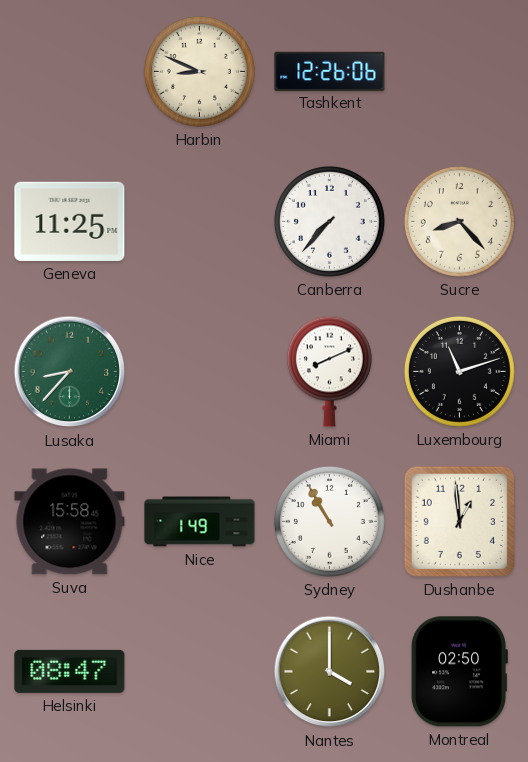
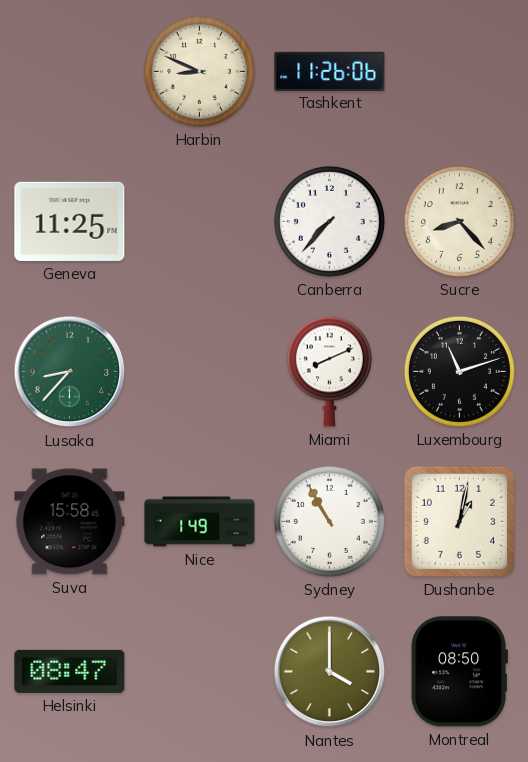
Tashkent: 12:26 -> 11:26 (330, 71)
Dushanbe: 12:59 -> 1:02 (459, 521)
Montreal: 02:50 -> 08:50 (459, 672)
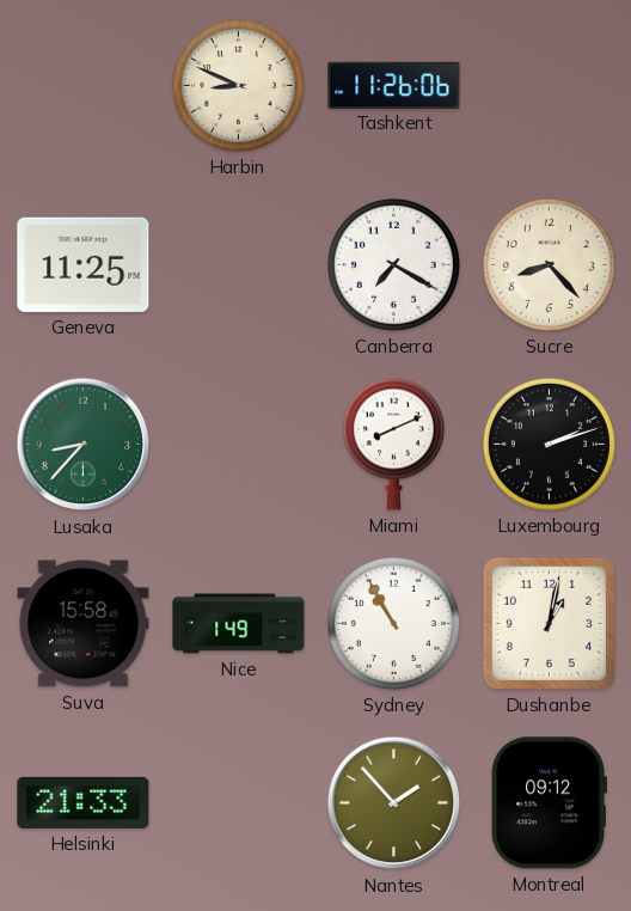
Canberra: 7:37 -> 7:20 (393, 264)
Luxembourg: 11:12 -> 2:12 (549, 444)
Helsinki: 08:47 -> 21:33 (84, 802)
Nantes: 4:00 -> 1:53 (394, 803)
Montreal: 08:50 -> 09:12 (549, 803)
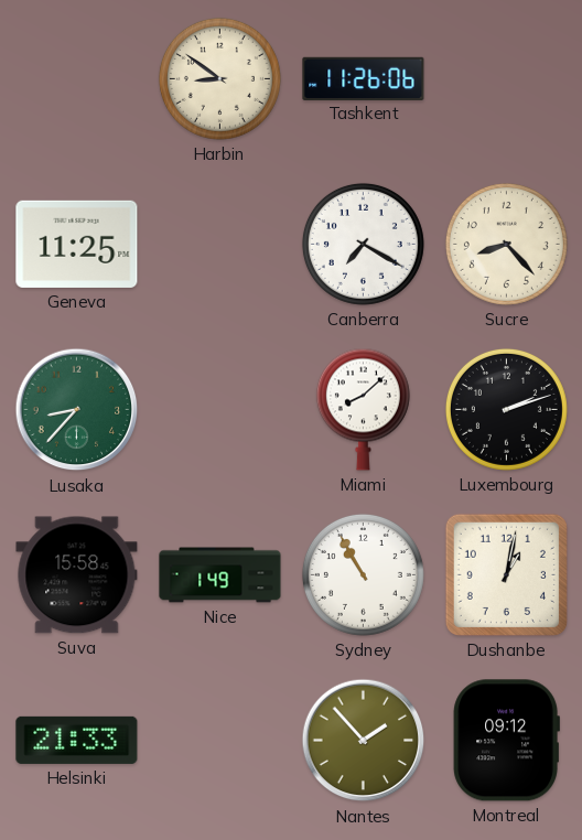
Harbin: 8:49 -> 8:51 (219, 78)
Miami: 8:11 -> 8:08 (363, 409)
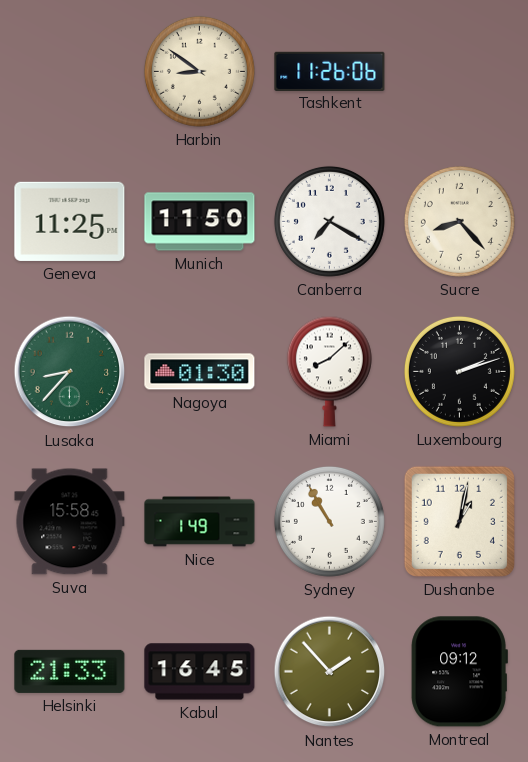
Munich: none -> 11:50 (200, 222)
Nagoya: none -> 01:30 (200, 372)
Kabul: none -> 16:45 (200, 672)
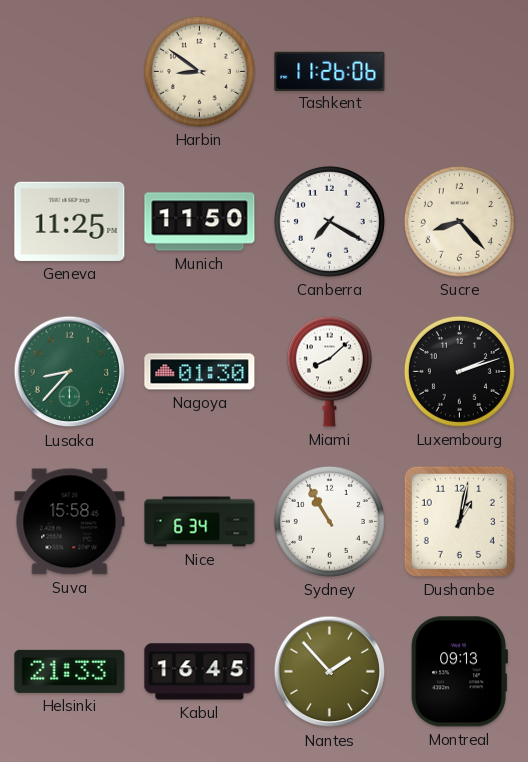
Nice: 1:49 -> 6:34 (200, 522)
Montreal: 09:12 -> 09:13 (459, 672)
